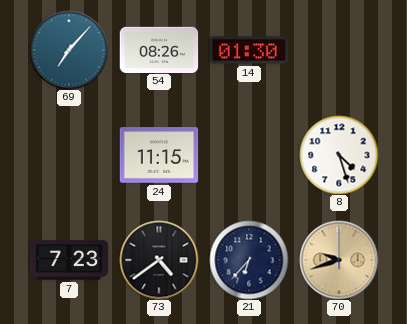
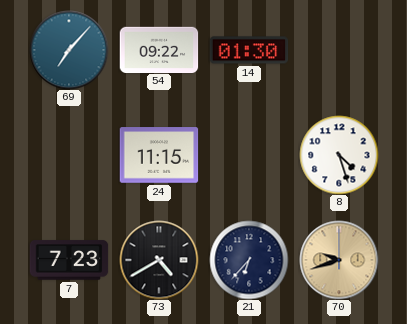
54: 08:26 -> 09:22 (159, 49)
73: 4:39 -> 4:40 (159, 260)
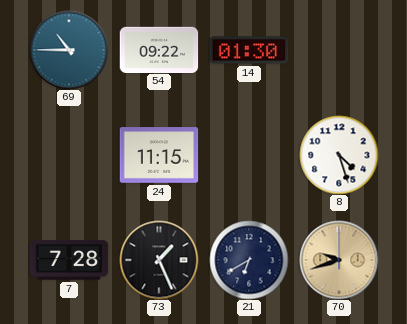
69: 7:07 -> 10:45 (69, 50)
7: 7:23 -> 7:28 (69, 260)
73: 4:40 -> 1:26 (159, 260)
21: 6:37 -> 6:40 (249, 260)
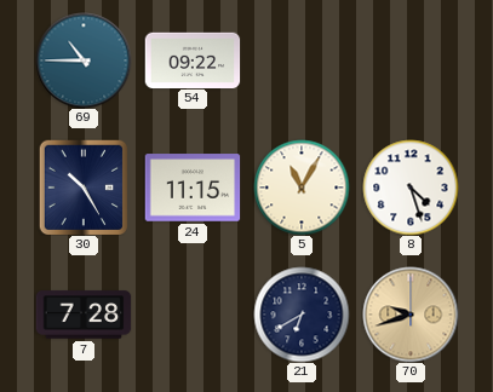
14: 01:30 -> none (249, 50)
30: none -> 10:25 (84, 188)
5: none -> 11:05 (302, 188)
73: 1:26 -> none (159, 260)
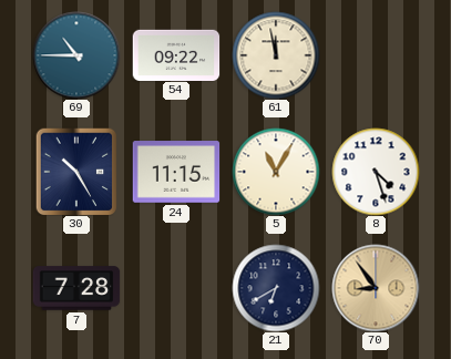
61: none -> 11:58 (276, 55)
70: 9:42 -> 8:54 (376, 288)
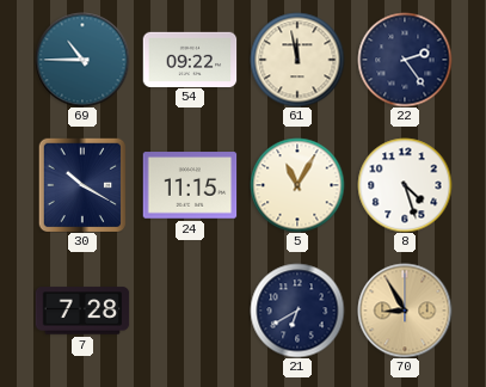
22: none -> 2:24 (405, 60)
30: 10:25 -> 10:20 (82, 185)
70: 8:54 -> 8:55 (405, 311)
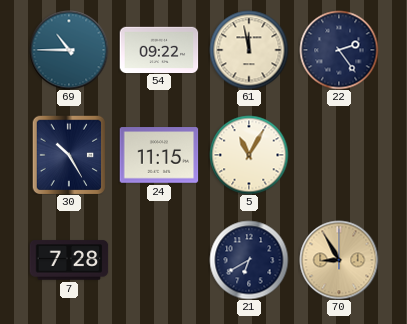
30: 10:20 -> 10:25 (69, 155)
8: 4:27 -> none (405, 185)
